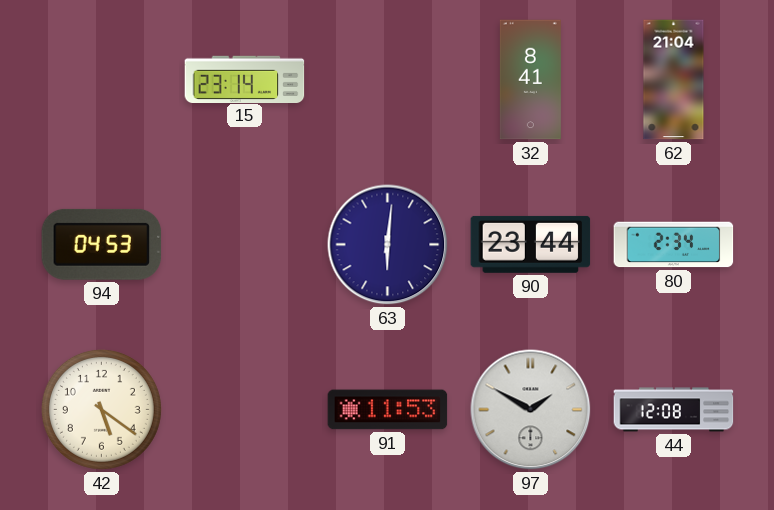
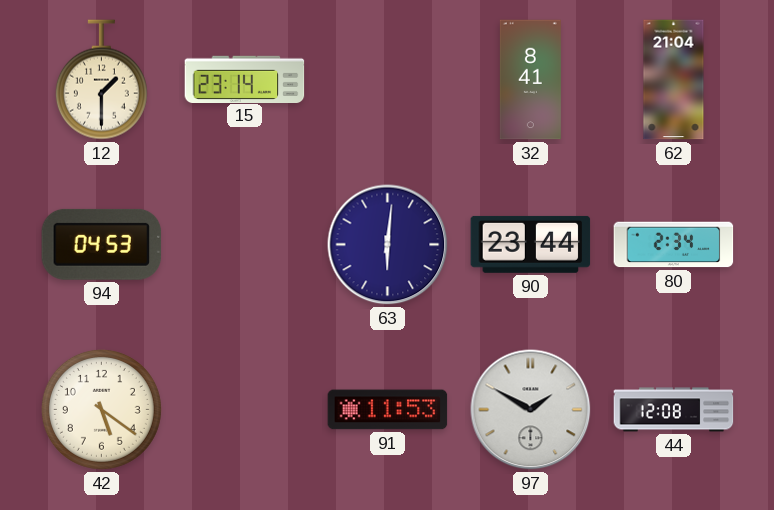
12: none -> 1:30 (101, 80)
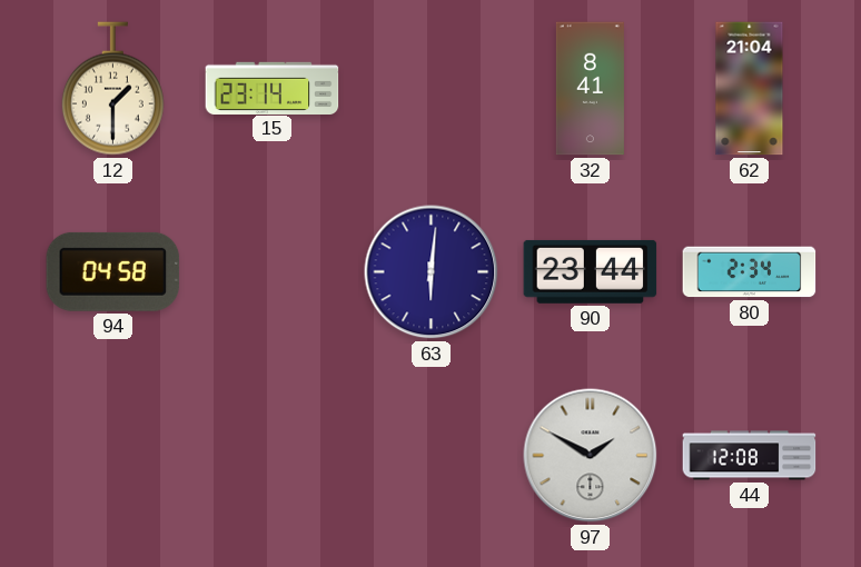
94: 04:53 -> 04:58 (113, 271)
42: 5:21 -> none (101, 409)
91: 11:53 -> none (388, 410)
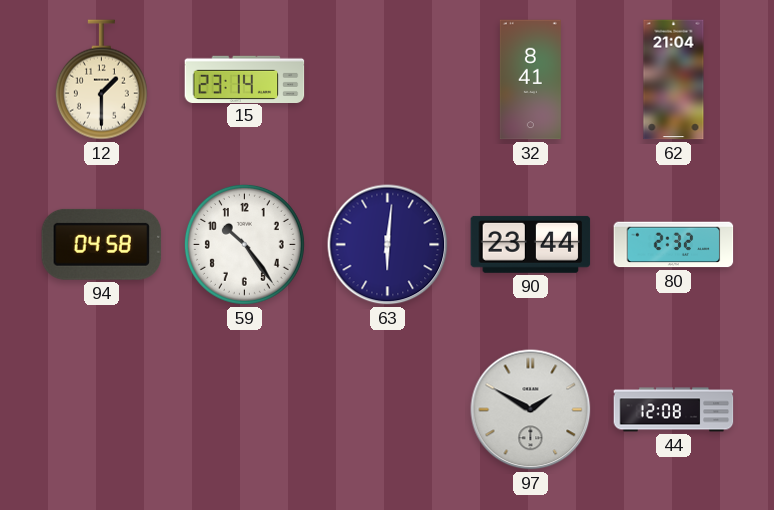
59: none -> 10:24 (244, 244)
80: 2:34 -> 2:32 (674, 245)
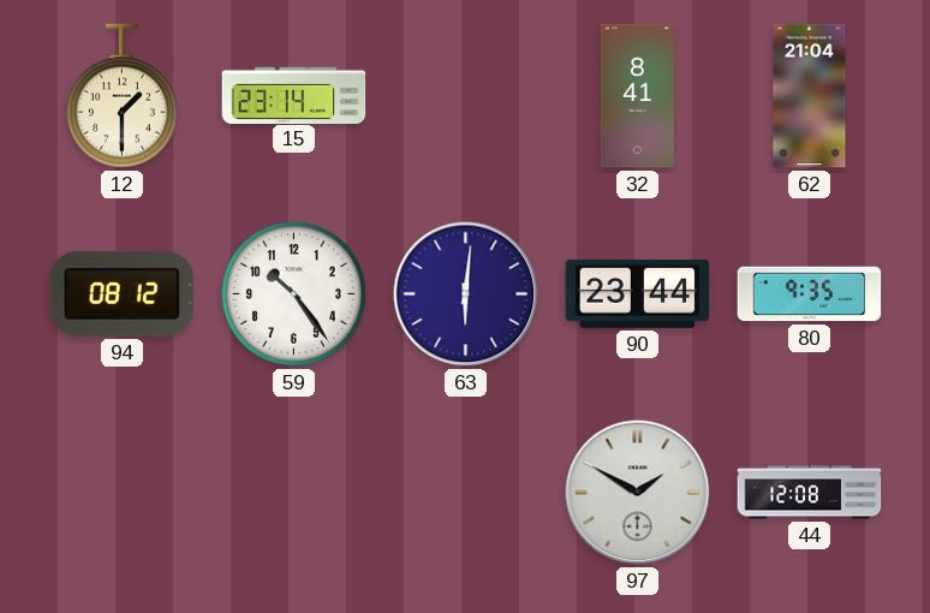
94: 04:58 -> 08:12 (123, 293)
80: 2:32 -> 9:35 (810, 294)
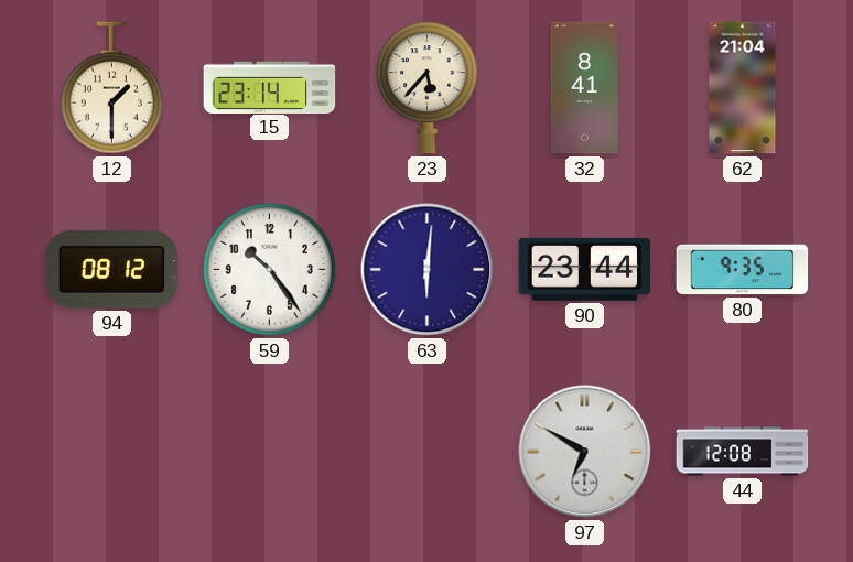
23: none -> 5:37 (427, 88)
97: 1:50 -> 6:50 (585, 452)
